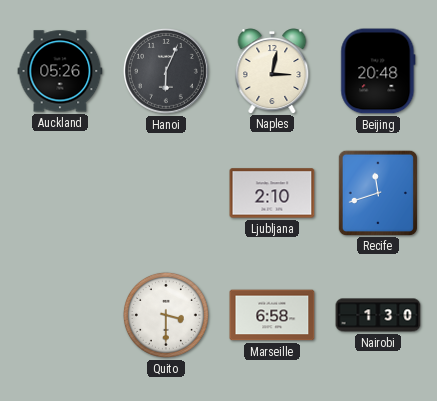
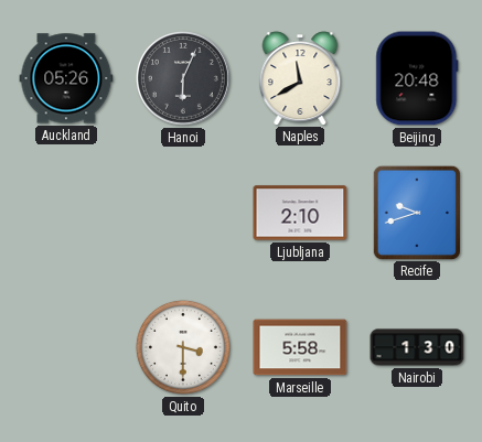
Naples: 3:02 -> 11:40 (300, 78)
Recife: 11:42 -> 9:42 (416, 212)
Marseille: 6:58 -> 5:58 (300, 347)
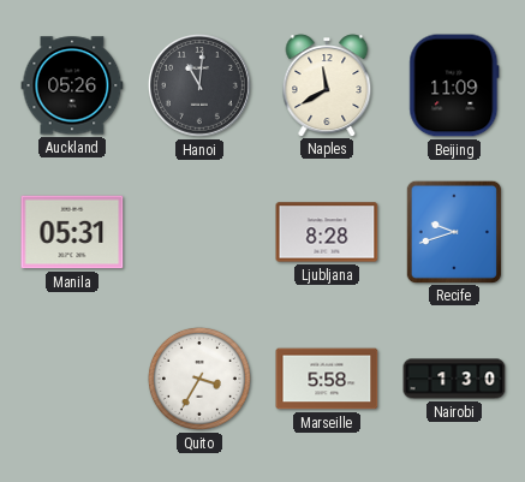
Hanoi: 6:04 -> 11:01 (199, 85)
Beijing: 20:48 -> 11:09 (454, 85)
Manila: none -> 05:31 (72, 232)
Ljubljana: 2:10 -> 8:28 (327, 232)
Quito: 3:30 -> 3:35 (199, 379)
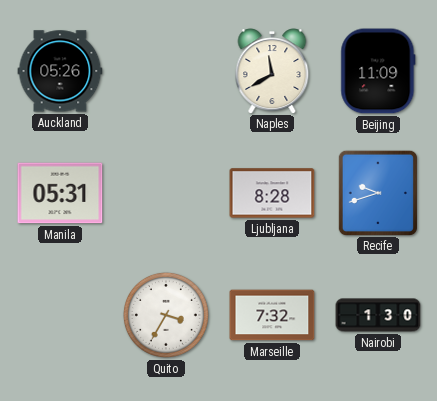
Hanoi: 11:01 -> none (199, 85)
Marseille: 5:58 -> 7:32 (272, 315)
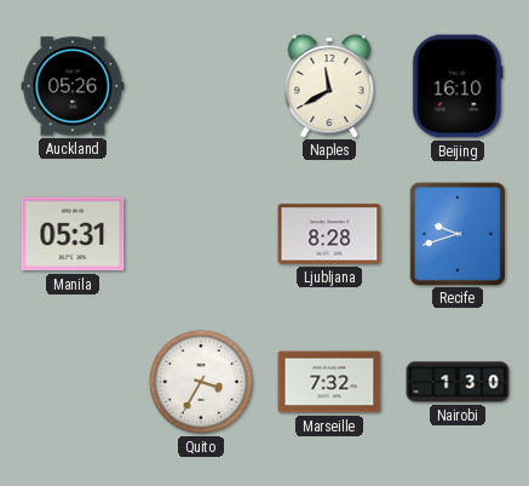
Beijing: 11:09 -> 16:10 (458, 86)
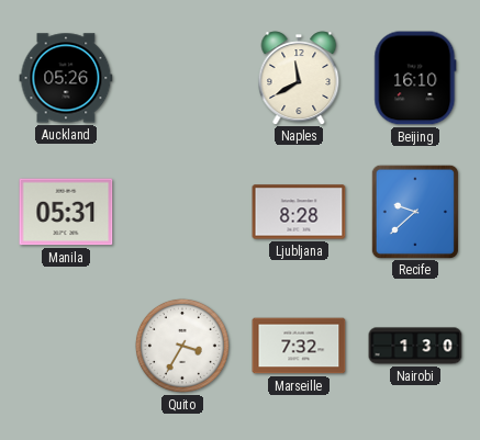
Recife: 9:42 -> 9:38 (414, 211)
